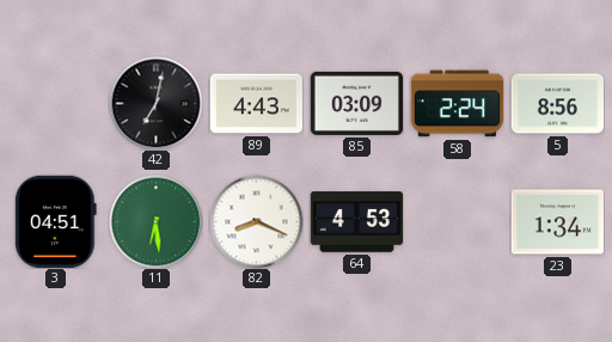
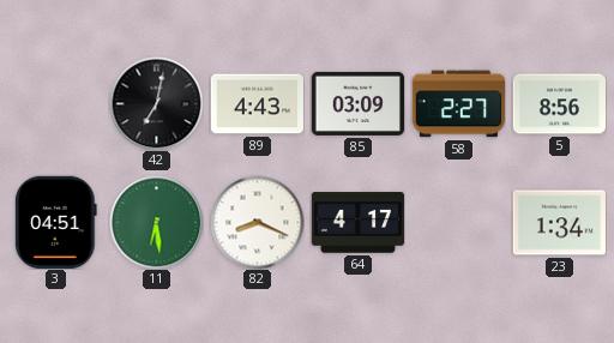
58: 2:24 -> 2:27 (458, 104)
64: 4:53 -> 4:17 (357, 223)
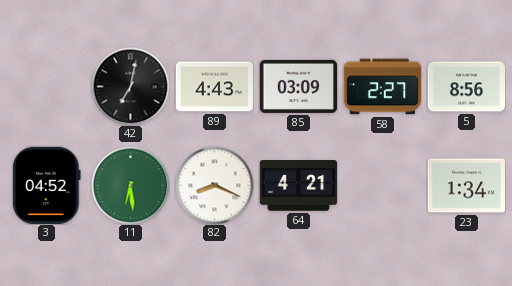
3: 04:51 -> 04:52 (46, 185)
64: 4:17 -> 4:21 (298, 186)
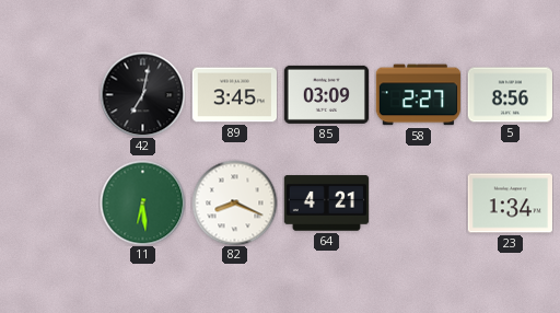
89: 4:43 -> 3:45 (234, 95)
3: 04:52 -> none (46, 185)
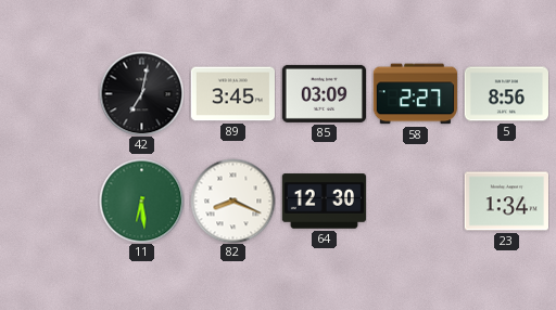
64: 4:21 -> 12:30 (324, 202)
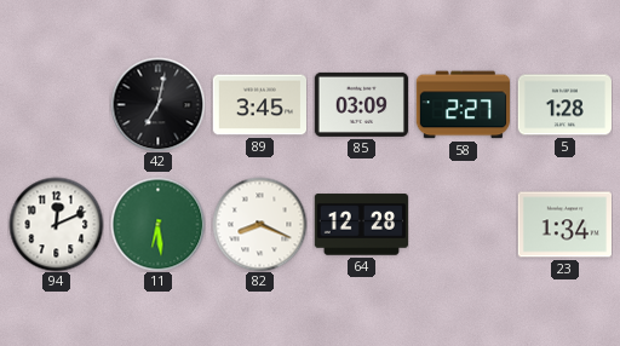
5: 8:56 -> 1:28 (564, 105)
94: none -> 12:11 (56, 224)
64: 12:30 -> 12:28 (361, 225)
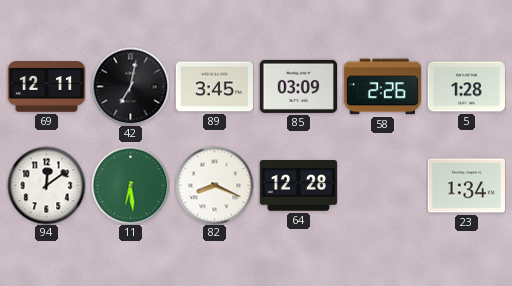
69: none -> 12:11 (46, 87)
58: 2:27 -> 2:26 (382, 87)
94: 12:11 -> 12:09 (46, 185)
